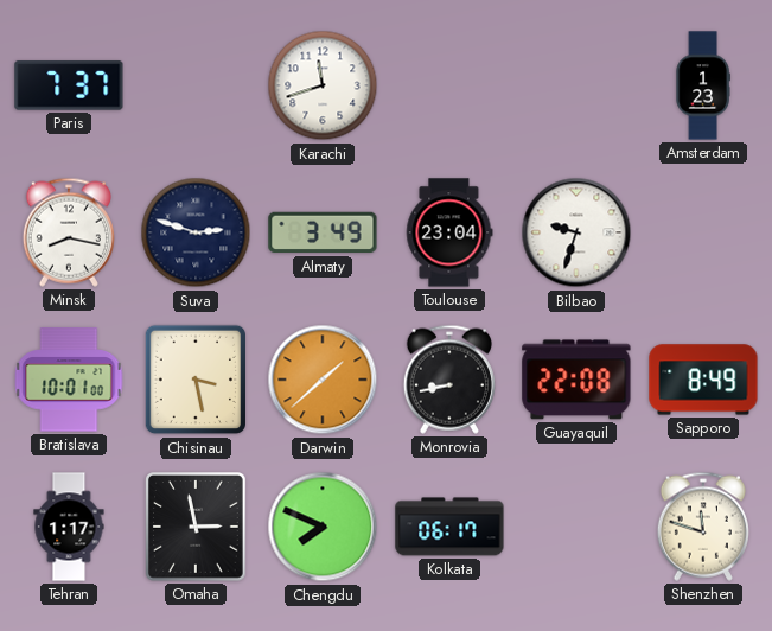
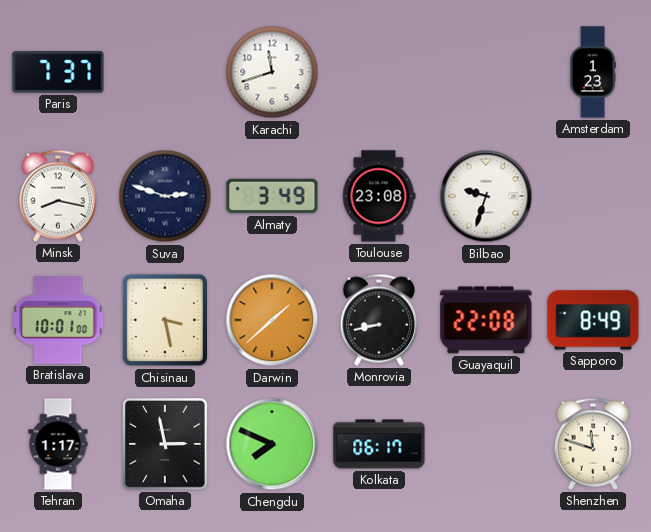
Toulouse: 23:04 -> 23:08 (379, 196)
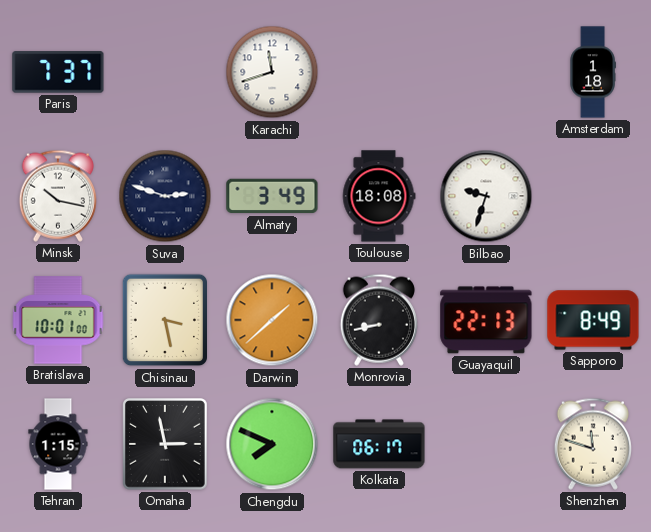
Amsterdam: 1:23 -> 1:18 (593, 72)
Minsk: 8:17 -> 10:17 (58, 196)
Toulouse: 23:08 -> 18:08 (379, 196)
Guayaquil: 22:08 -> 22:13 (486, 320)
Tehran: 1:17 -> 1:15 (58, 444)
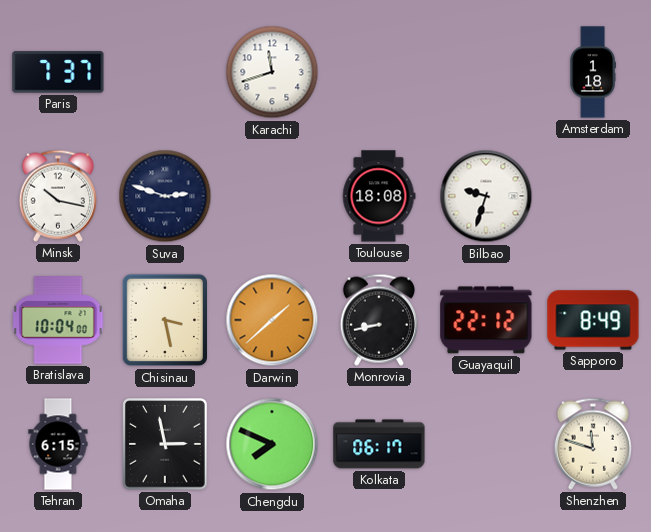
Almaty: 3:49 -> none (272, 196)
Bratislava: 10:01 -> 10:04 (58, 320)
Guayaquil: 22:13 -> 22:12 (486, 320)
Tehran: 1:15 -> 6:15 (58, 444)
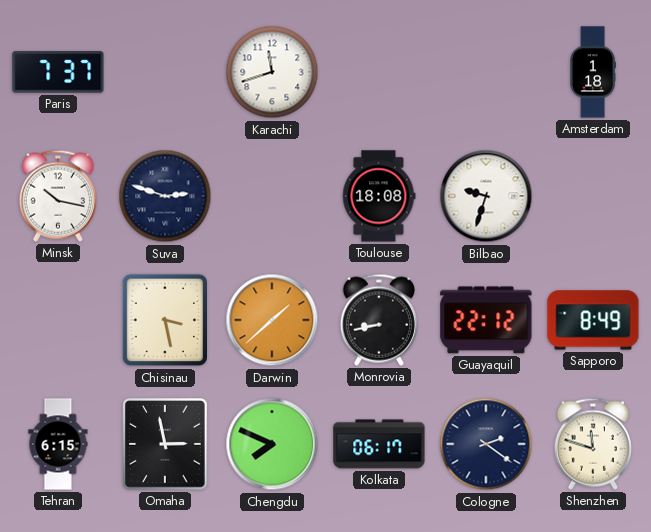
Bratislava: 10:04 -> none (58, 320)
Cologne: none -> 2:21 (486, 444)
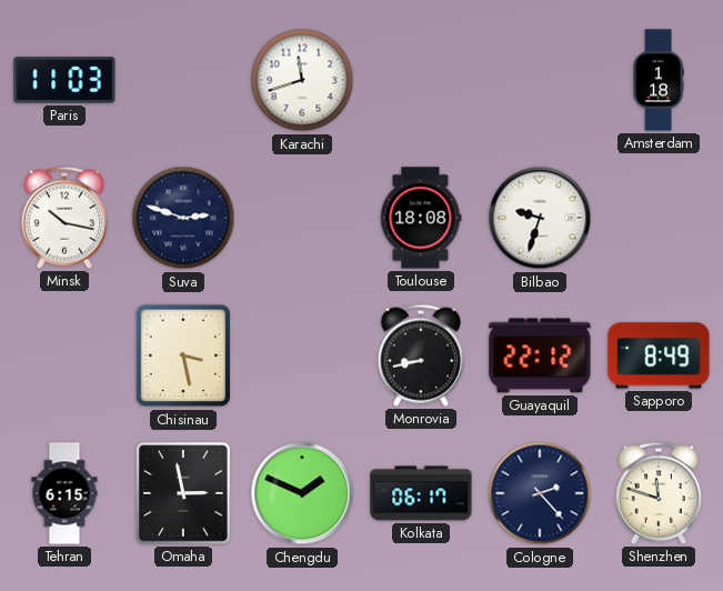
Paris: 7:37 -> 11:03 (64, 80)
Darwin: 1:38 -> none (272, 320)
Chengdu: 7:49 -> 1:49 (302, 493)
Cologne: 2:21 -> 2:23 (540, 493)
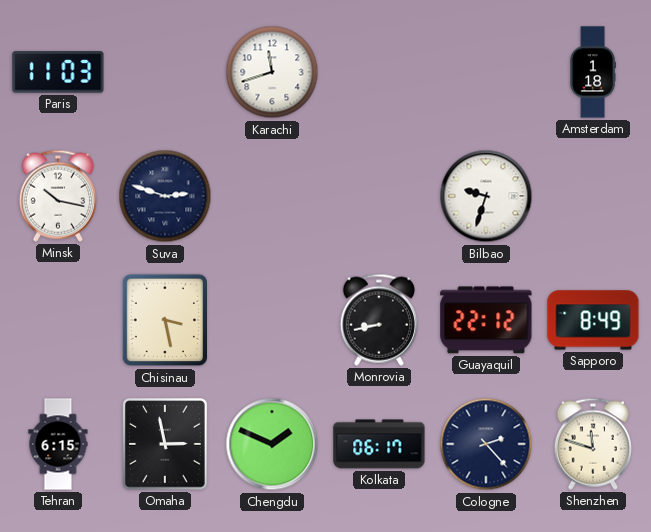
Toulouse: 18:08 -> none (421, 218)
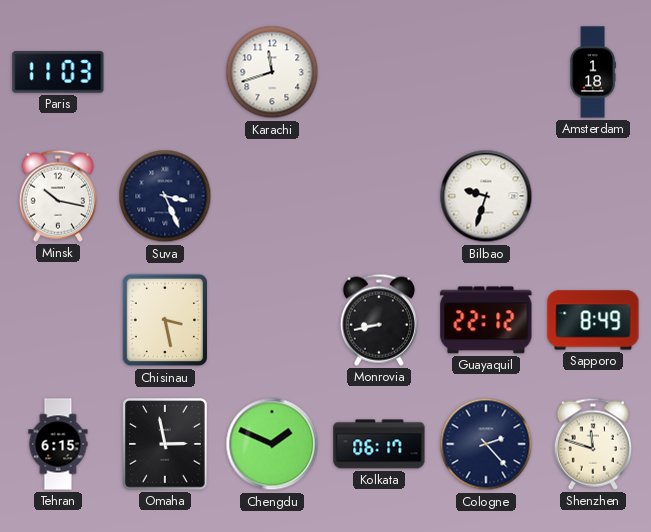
Suva: 2:48 -> 3:26 (165, 196)
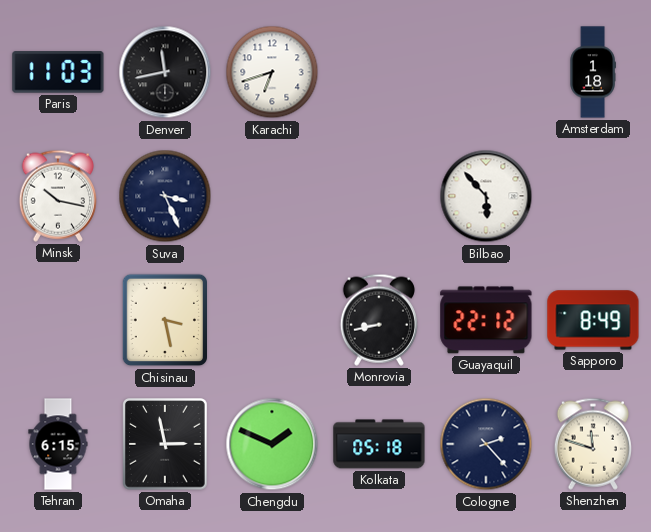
Denver: none -> 11:43 (165, 72)
Karachi: 11:42 -> 6:42 (272, 72)
Bilbao: 9:33 -> 5:53 (486, 196)
Kolkata: 06:17 -> 05:18 (379, 444)
